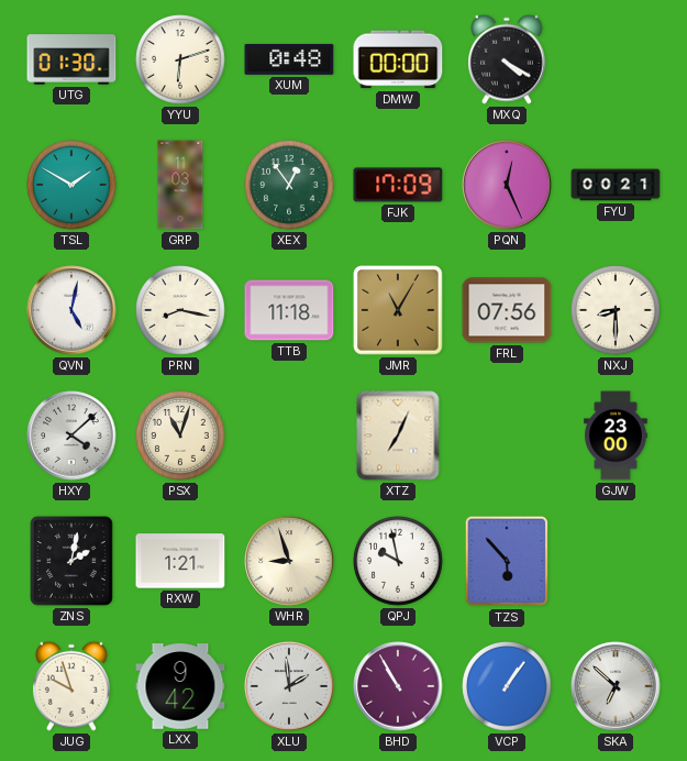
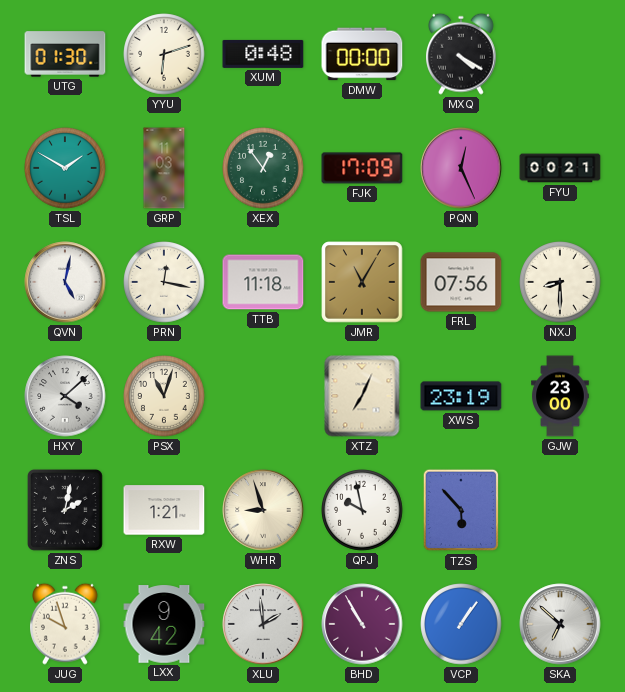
PRN: 8:17 -> 12:17 (164, 282)
XWS: none -> 23:19 (461, 396)
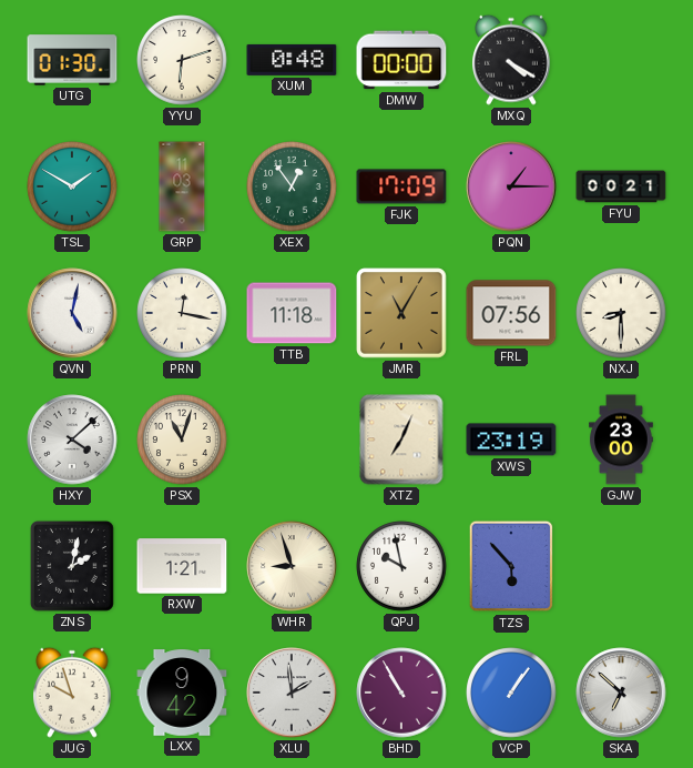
PQN: 12:26 -> 1:15 (511, 186)
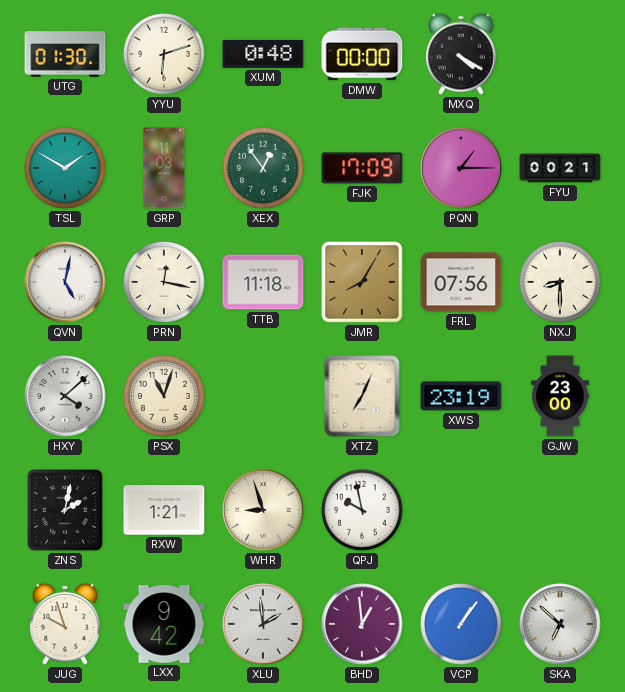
JMR: 11:05 -> 8:05 (362, 282)
TZS: 5:53 -> none (511, 566)
BHD: 10:55 -> 12:59 (362, 624)
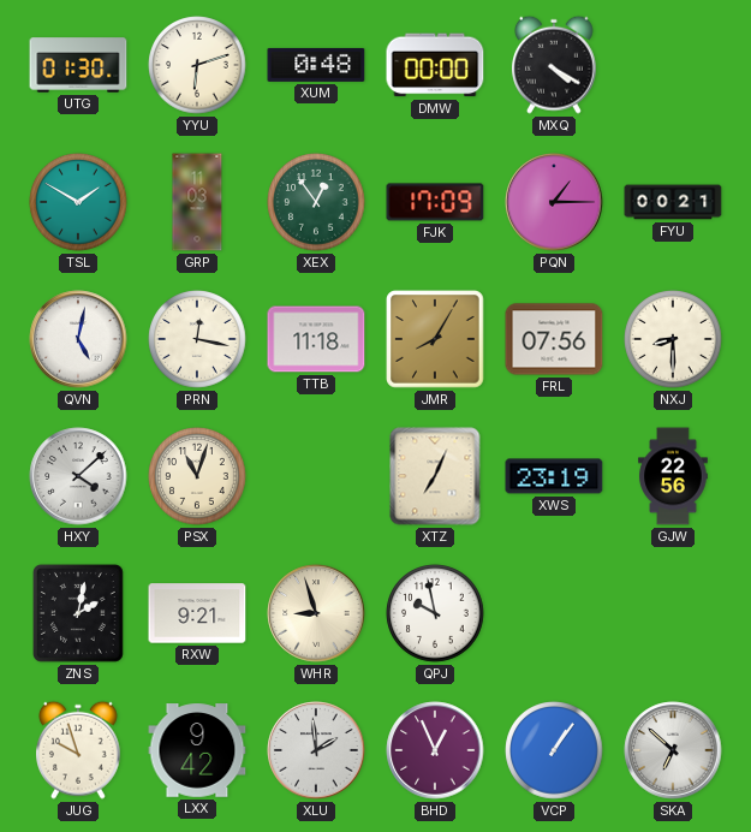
GJW: 23:00 -> 22:56 (673, 476)
RXW: 1:21 -> 9:21 (197, 613)
BHD: 12:59 -> 12:56 (435, 750)
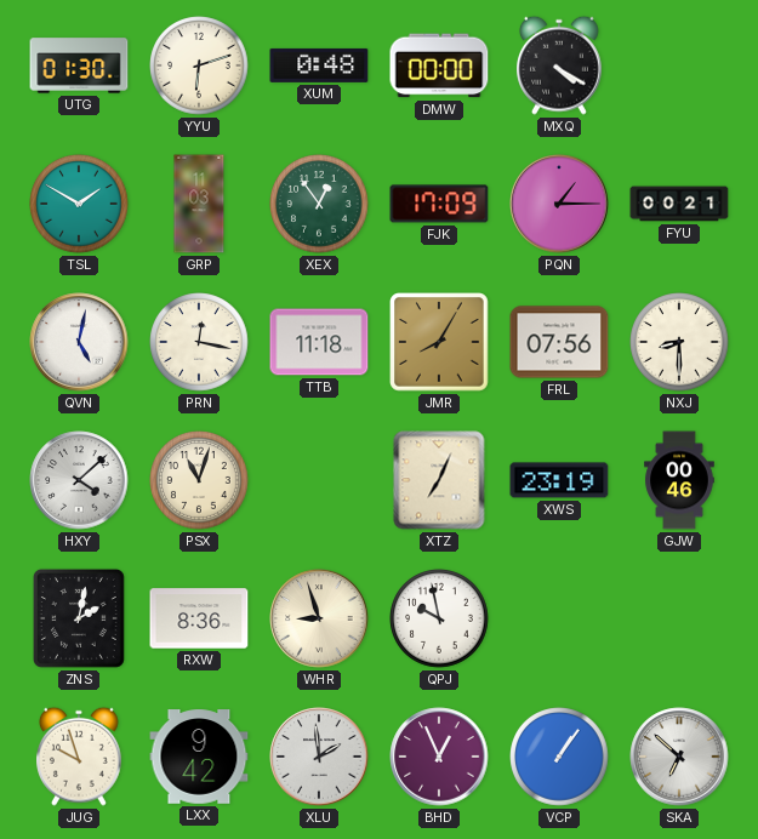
GJW: 22:56 -> 00:46 (679, 480)
RXW: 9:21 -> 8:36 (199, 618)
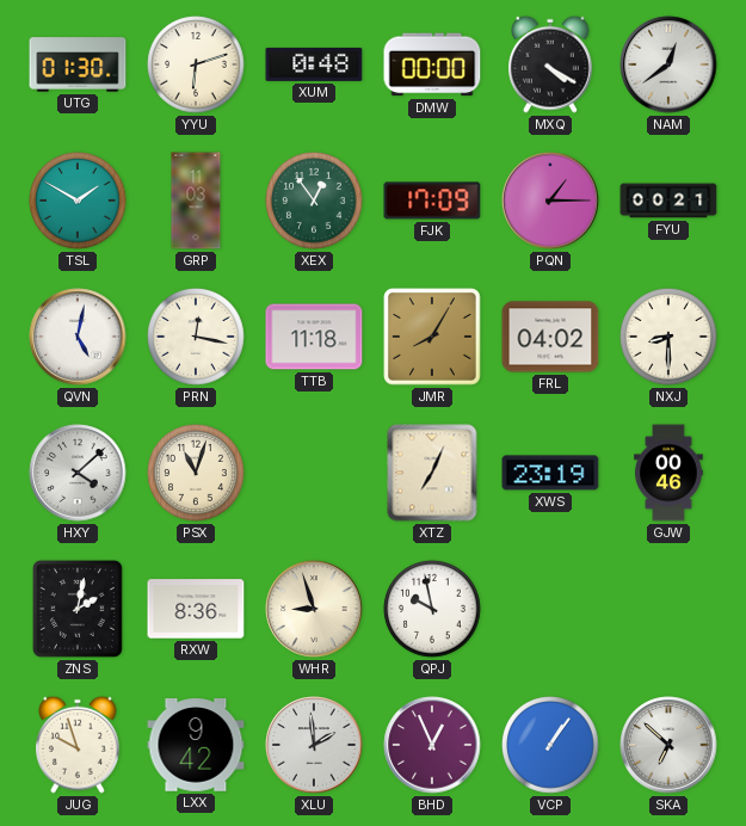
NAM: none -> 12:39 (668, 64)
FRL: 07:56 -> 04:02 (550, 337)
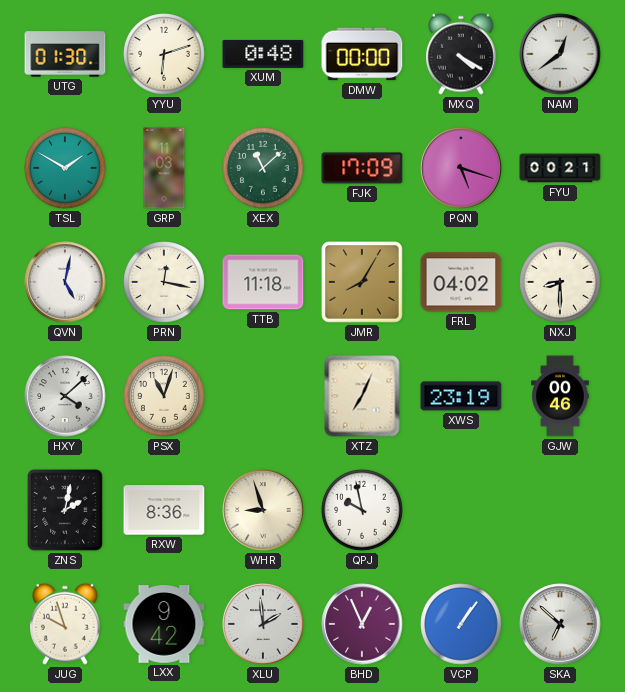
XEX: 12:54 -> 11:08 (263, 168)
PQN: 1:15 -> 5:18 (461, 168)
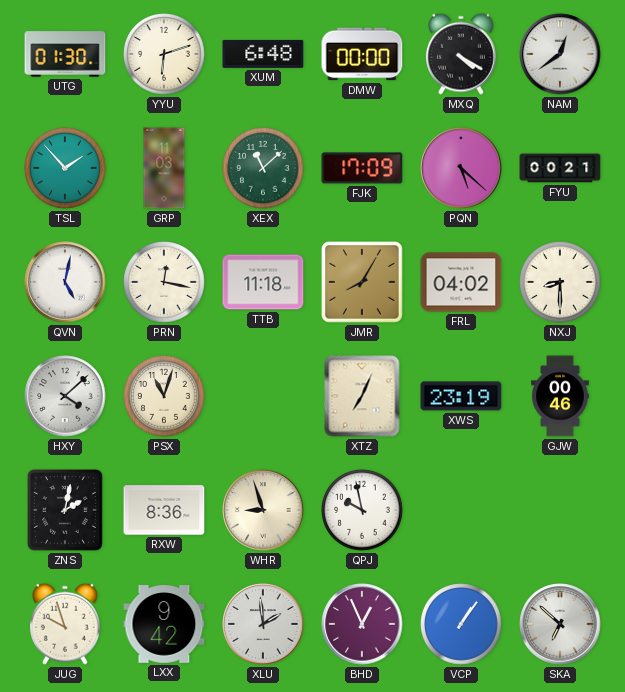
XUM: 0:48 -> 6:48 (263, 54)
TSL: 1:50 -> 1:53 (65, 168)
PQN: 5:18 -> 5:22 (461, 168)
